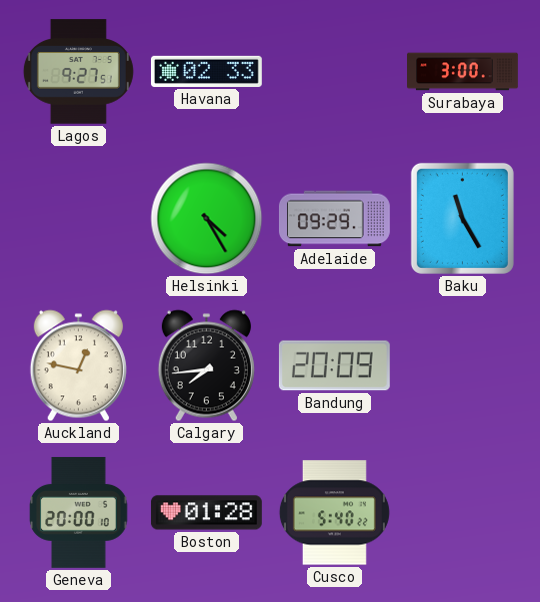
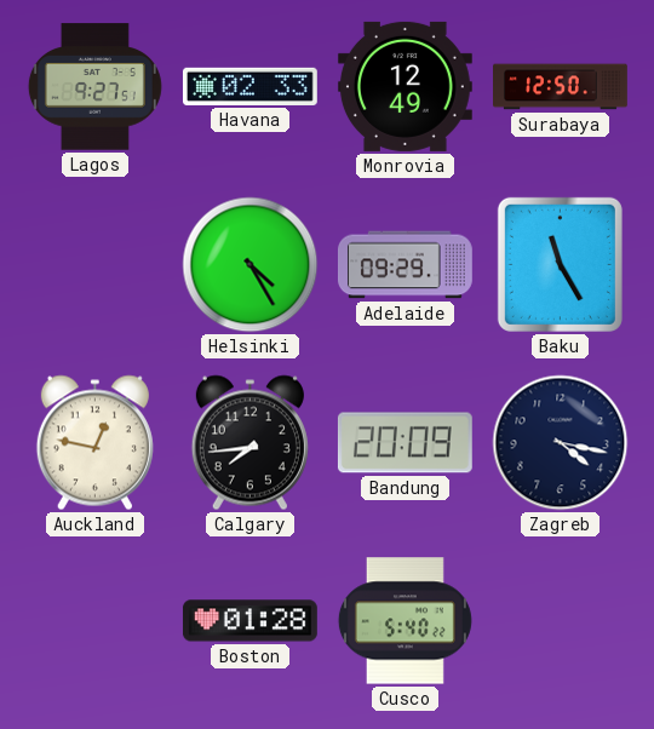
Monrovia: none -> 12:49 (405, 86)
Surabaya: 3:00 -> 12:50 (561, 87)
Zagreb: none -> 4:17 (561, 443)
Geneva: 20:00 -> none (79, 512)
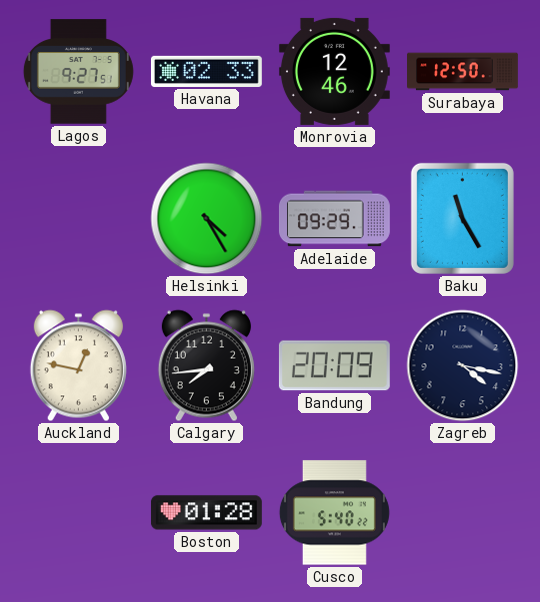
Monrovia: 12:49 -> 12:46 (334, 71)
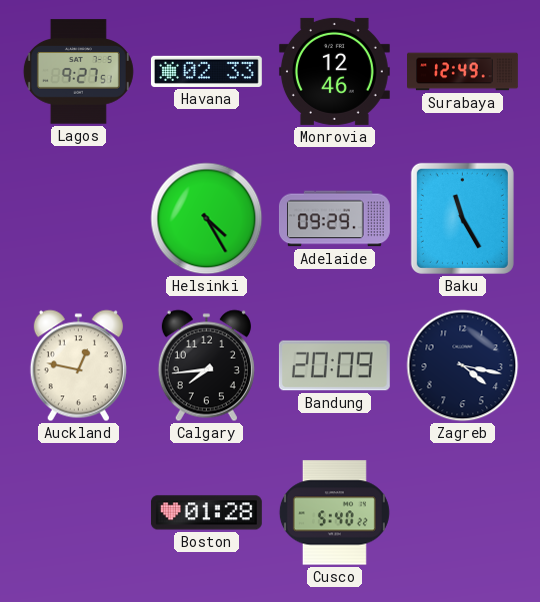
Surabaya: 12:50 -> 12:49 (463, 72)
